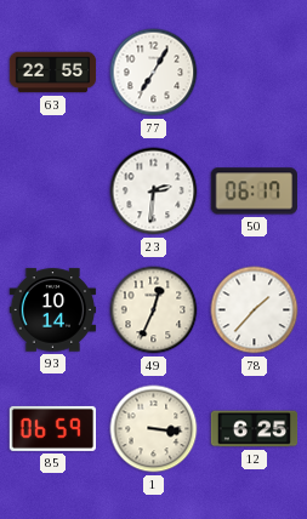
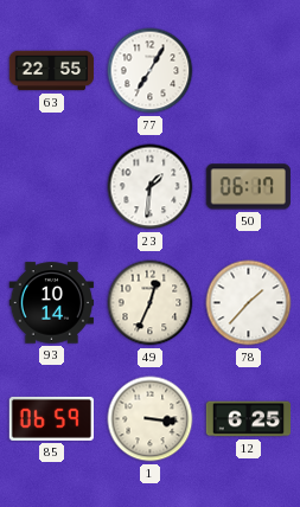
23: 2:31 -> 1:31 (151, 187)
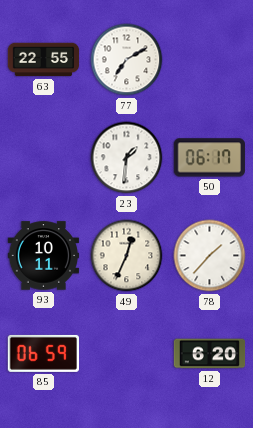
77: 7:05 -> 7:10 (127, 60)
93: 10:14 -> 10:11 (44, 256)
1: 3:16 -> none (151, 419)
12: 6:25 -> 6:20 (210, 354)
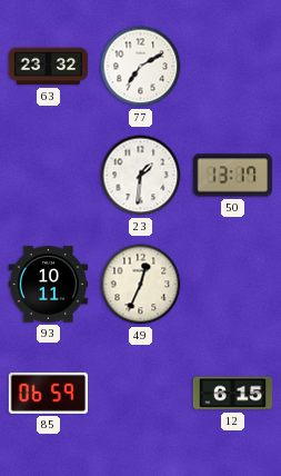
63: 22:55 -> 23:32 (49, 67)
50: 06:17 -> 13:17 (232, 176)
78: 1:37 -> none (210, 256)
12: 6:20 -> 6:15 (233, 394)
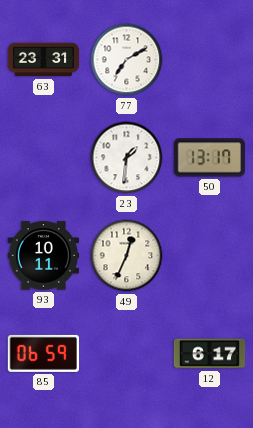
63: 23:32 -> 23:31 (44, 60)
12: 6:15 -> 6:17 (210, 354)
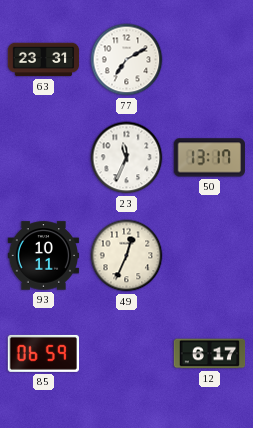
23: 1:31 -> 11:34 (127, 158)
